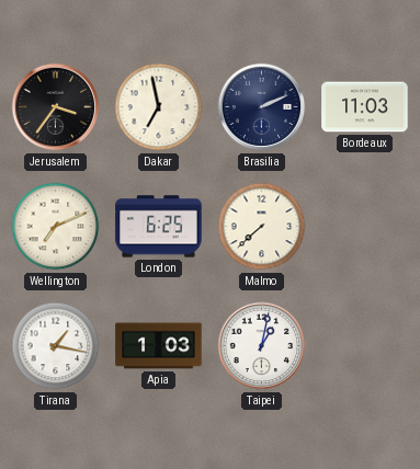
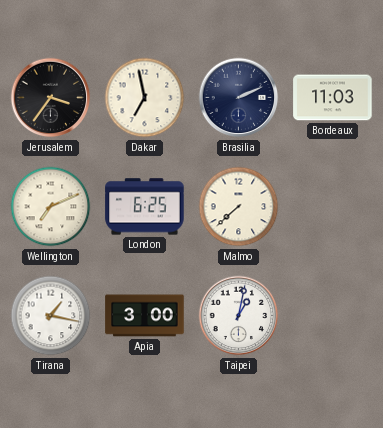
Apia: 1:03 -> 3:00 (145, 316)
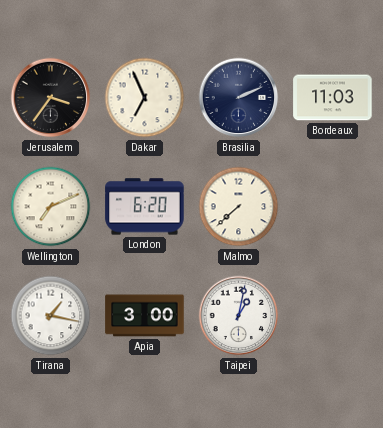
Dakar: 6:58 -> 6:56 (145, 98)
London: 6:25 -> 6:20 (145, 207)
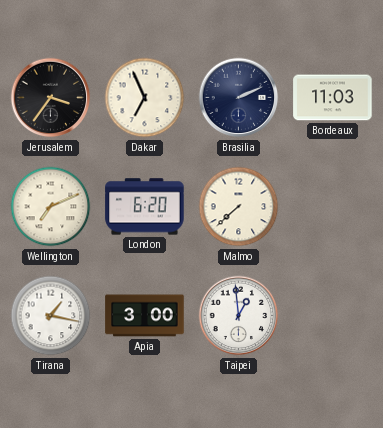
Taipei: 1:02 -> 12:59 (239, 316)
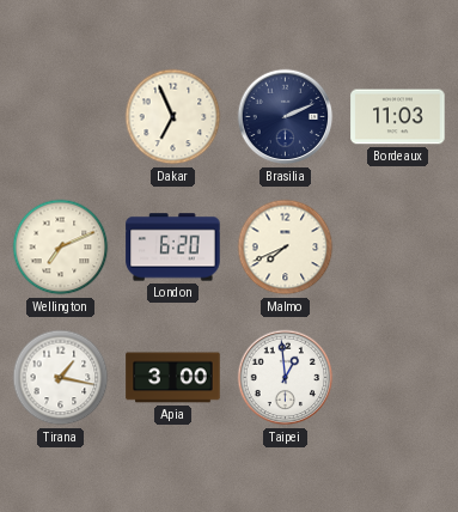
Jerusalem: 3:36 -> none (51, 98)
Malmo: 7:38 -> 7:41 (286, 248)
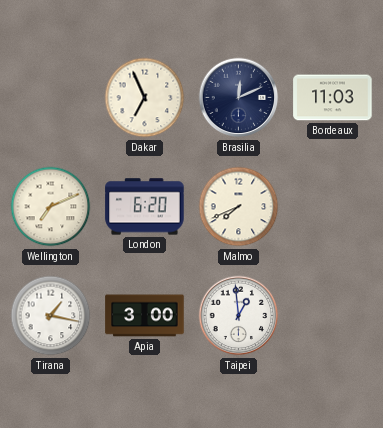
Brasilia: 2:11 -> 12:11 (239, 98)
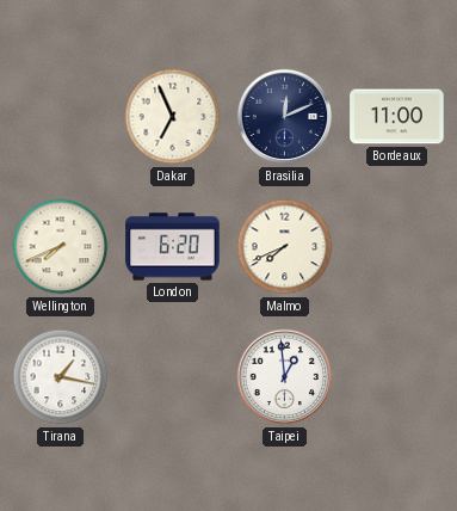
Bordeaux: 11:03 -> 11:00 (397, 117)
Wellington: 7:11 -> 7:41 (61, 247)
Apia: 3:00 -> none (145, 316)
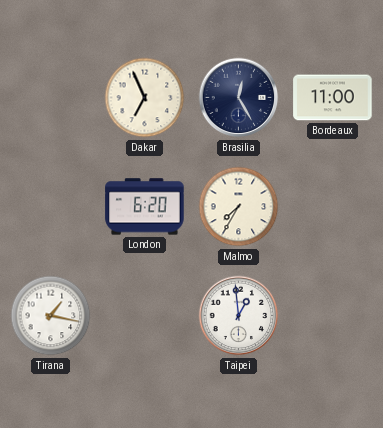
Brasilia: 12:11 -> 12:25 (239, 98)
Wellington: 7:41 -> none (61, 247)
Malmo: 7:41 -> 7:35 (239, 207)
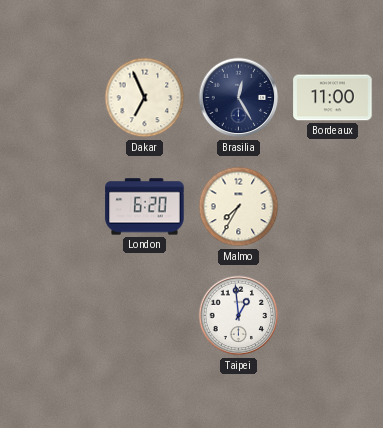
Tirana: 1:17 -> none (51, 316)
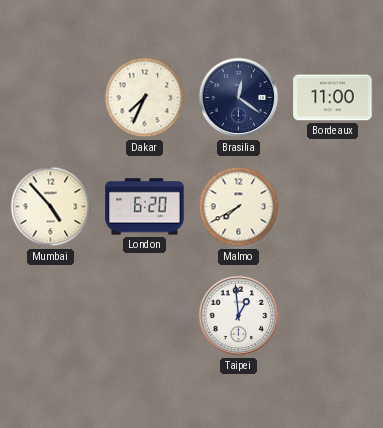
Dakar: 6:56 -> 7:34 (145, 98)
Brasilia: 12:25 -> 12:21 (239, 98)
Mumbai: none -> 4:53 (51, 207)
Malmo: 7:35 -> 7:40 (239, 207)
